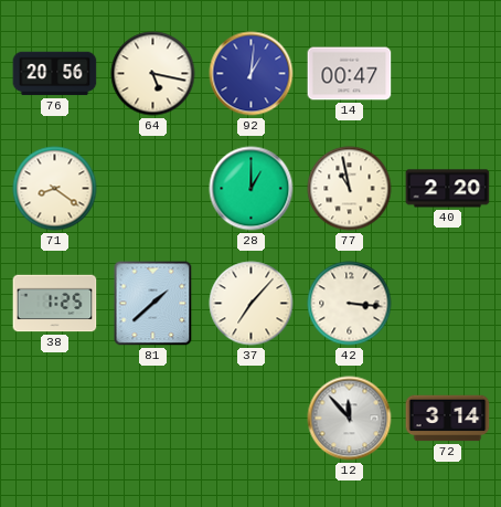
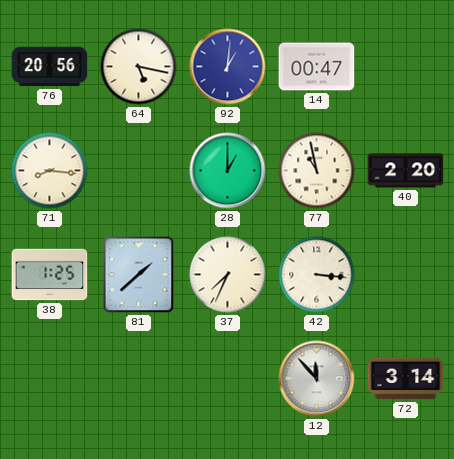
71: 8:21 -> 8:16 (50, 171)
37: 7:07 -> 7:34 (228, 275)
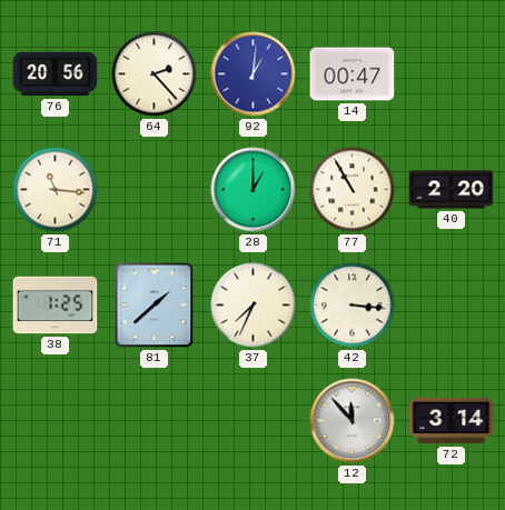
64: 5:17 -> 2:23 (155, 74)
71: 8:16 -> 11:16 (56, 190)
77: 10:58 -> 10:55 (353, 190)
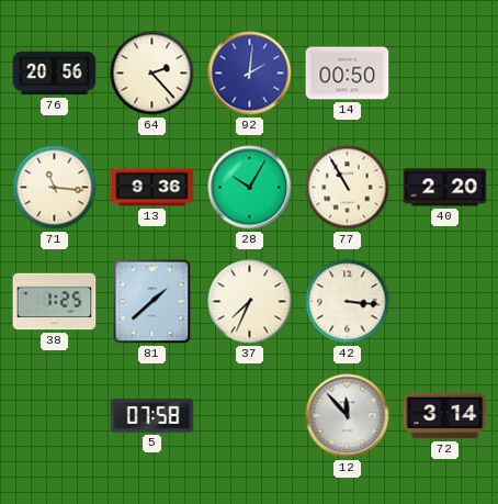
92: 1:01 -> 2:01 (250, 74)
14: 00:47 -> 00:50 (348, 74)
13: none -> 9:36 (152, 188)
28: 1:00 -> 10:05 (250, 188)
5: none -> 07:58 (152, 416)
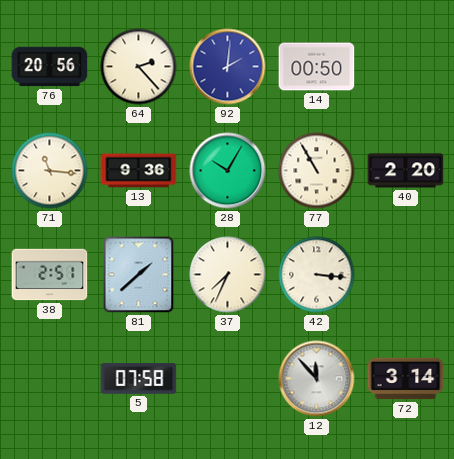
38: 1:25 -> 2:51 (50, 275)
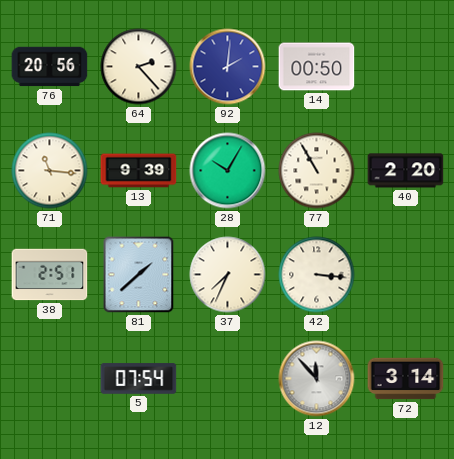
13: 9:36 -> 9:39 (139, 171)
5: 07:58 -> 07:54 (139, 379)
